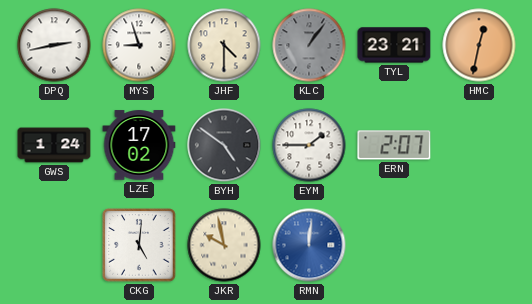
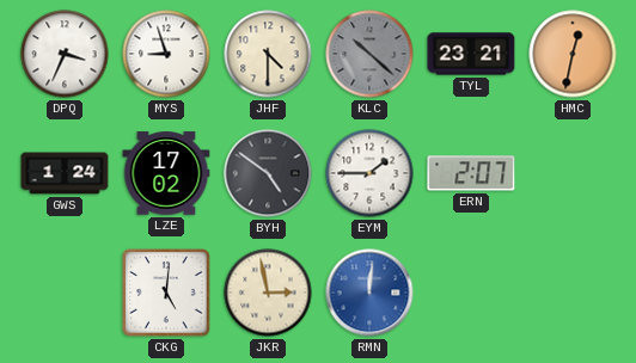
DPQ: 2:43 -> 3:34 (65, 54)
KLC: 1:06 -> 10:22 (369, 54)
JKR: 9:58 -> 2:58 (268, 293)
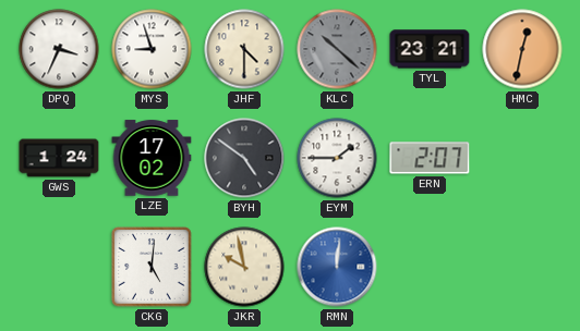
JKR: 2:58 -> 9:58 (244, 267)
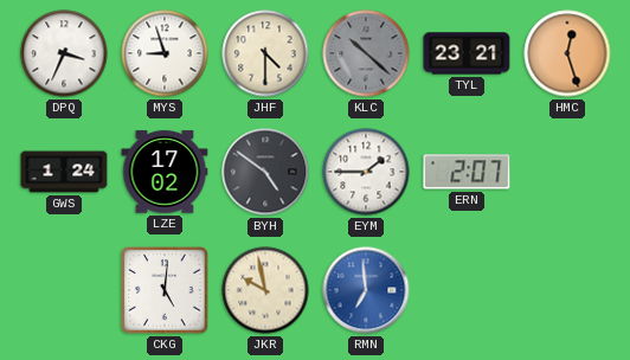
HMC: 12:32 -> 12:27 (567, 53)
RMN: 12:01 -> 6:59 (366, 290)
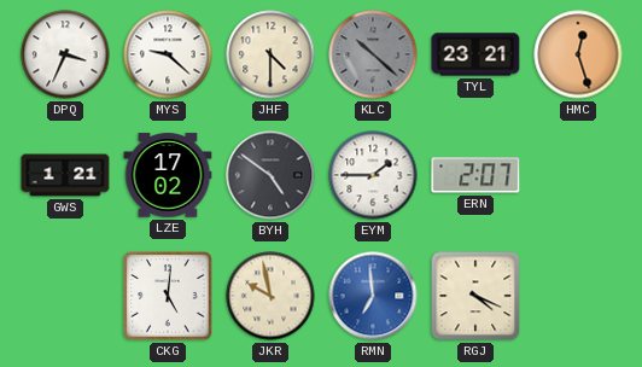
MYS: 8:57 -> 9:22 (168, 54)
GWS: 1:24 -> 1:21 (65, 175)
RGJ: none -> 4:19 (475, 296)
